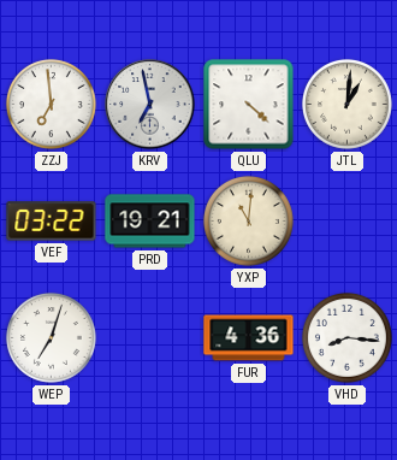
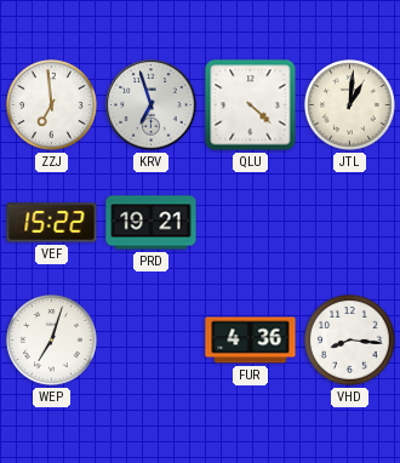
KRV: 6:58 -> 6:57 (152, 105)
VEF: 03:22 -> 15:22 (52, 223)
YXP: 11:01 -> none (248, 220)
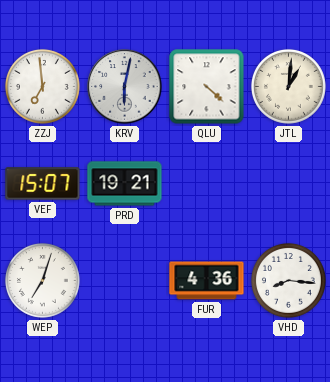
KRV: 6:57 -> 6:02 (125, 87)
VEF: 15:22 -> 15:07 (43, 184)
